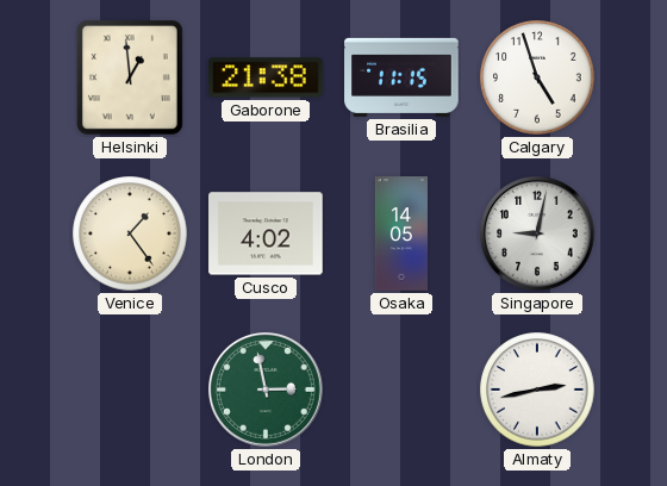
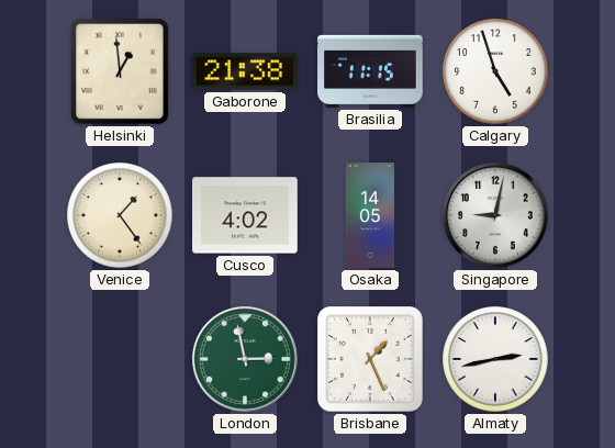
Brisbane: none -> 1:26 (370, 359)
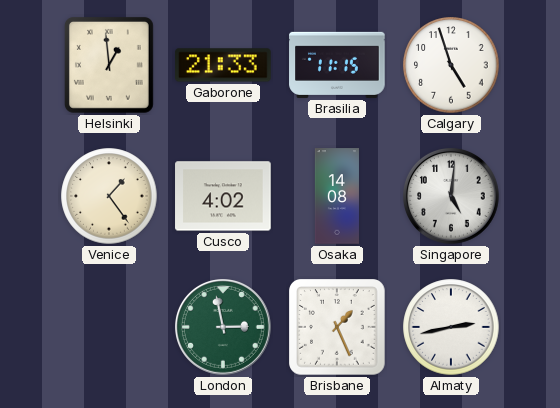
Gaborone: 21:38 -> 21:33 (223, 65)
Osaka: 14:05 -> 14:08 (337, 196)
Singapore: 9:02 -> 5:01 (452, 197)
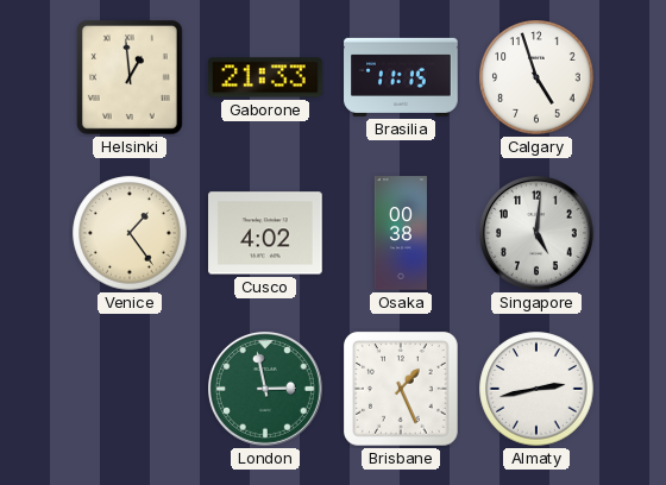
Osaka: 14:08 -> 00:38 (401, 233)
